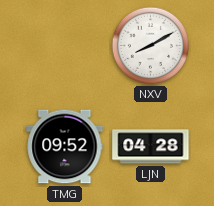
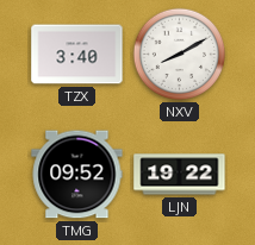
TZX: none -> 3:40 (77, 55)
LJN: 04:28 -> 19:22 (180, 175)
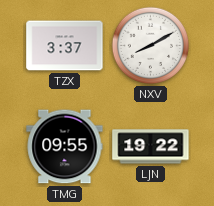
TZX: 3:40 -> 3:37 (65, 46)
TMG: 09:52 -> 09:55 (65, 147)
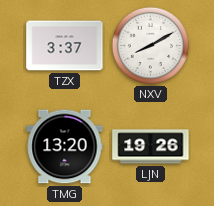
TMG: 09:55 -> 13:20 (65, 147)
LJN: 19:22 -> 19:26 (151, 147)
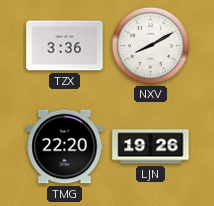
TZX: 3:37 -> 3:36 (65, 46)
TMG: 13:20 -> 22:20 (65, 147)
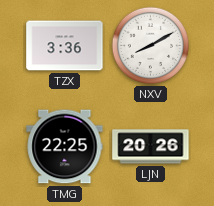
TMG: 22:20 -> 22:25 (65, 147)
LJN: 19:26 -> 20:26 (151, 147)
